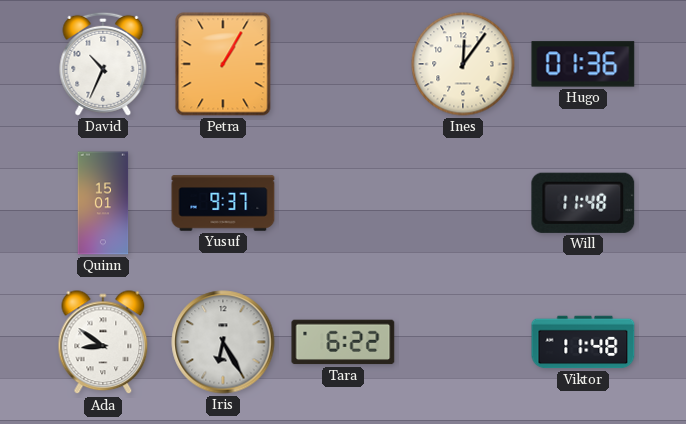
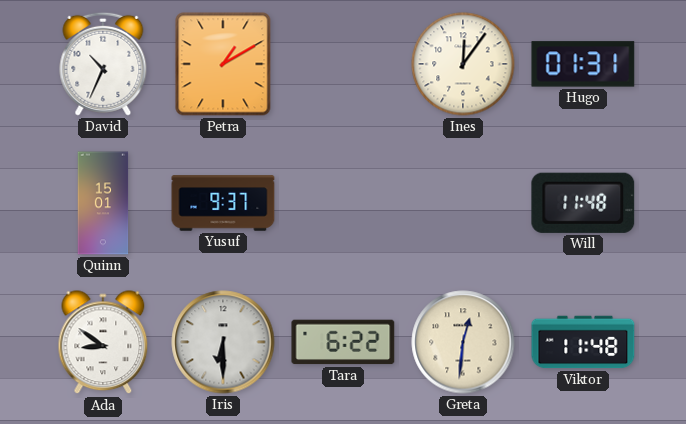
Petra: 1:05 -> 1:10 (223, 64)
Hugo: 01:36 -> 01:31 (583, 64)
Iris: 6:25 -> 6:30 (223, 342)
Greta: none -> 12:31 (463, 342)
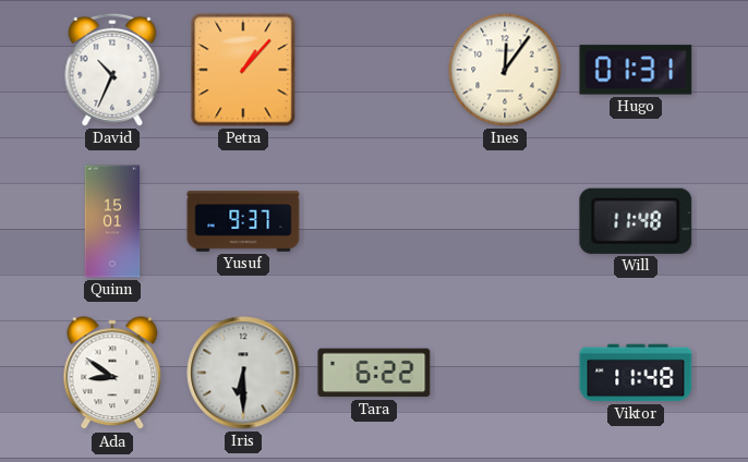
Petra: 1:10 -> 1:07 (243, 70)
Greta: 12:31 -> none (463, 342)
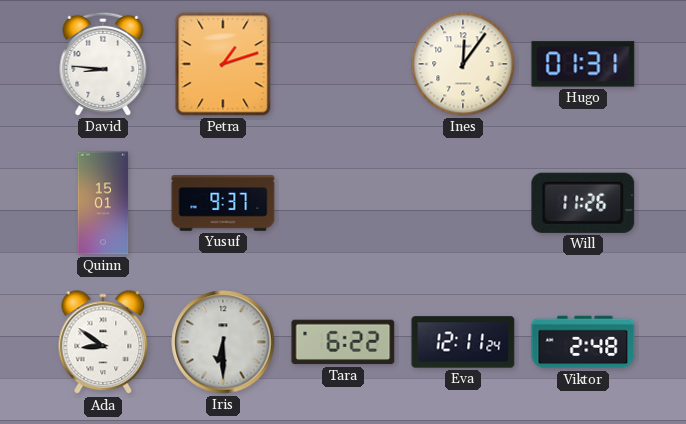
David: 10:34 -> 8:46 (103, 64)
Petra: 1:07 -> 1:12 (223, 64)
Will: 11:48 -> 11:26 (583, 203)
Eva: none -> 12:11 (463, 342)
Viktor: 11:48 -> 2:48 (583, 342)
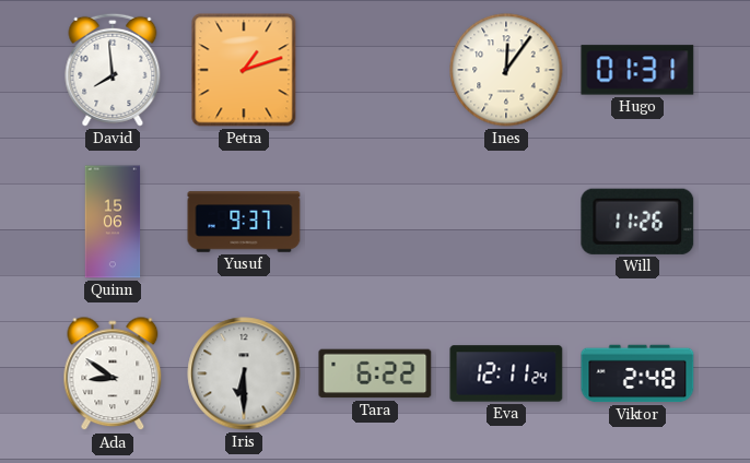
David: 8:46 -> 7:59 (113, 70)
Quinn: 15:01 -> 15:06 (113, 222)
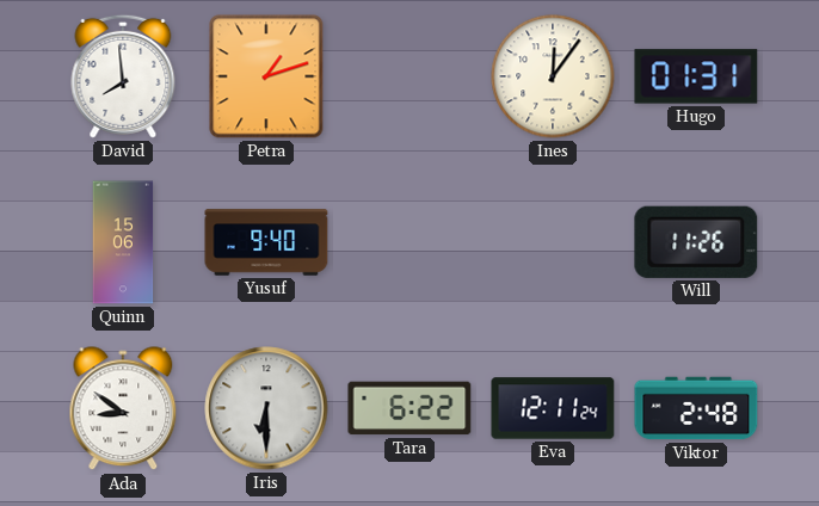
Yusuf: 9:37 -> 9:40 (266, 242)
